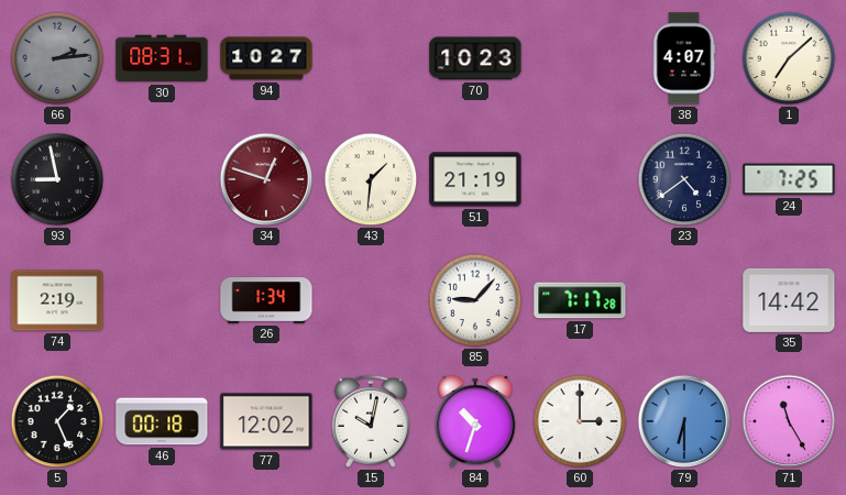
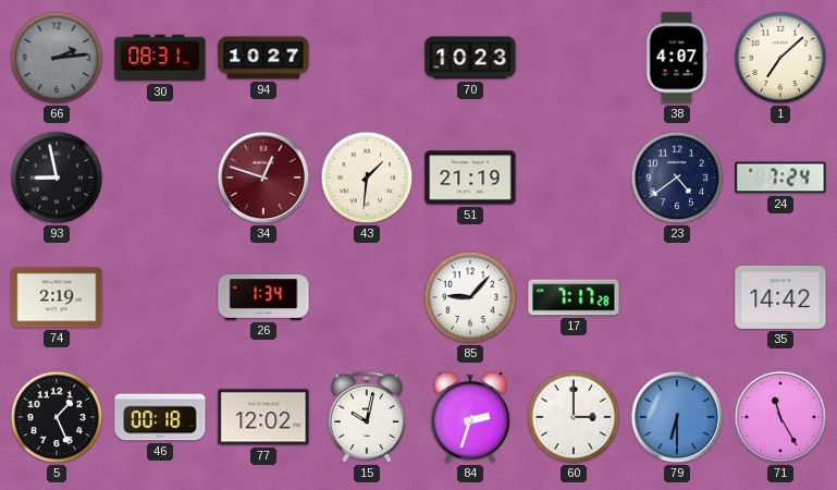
24: 7:25 -> 7:24 (780, 177)
84: 10:33 -> 2:33 (470, 418)
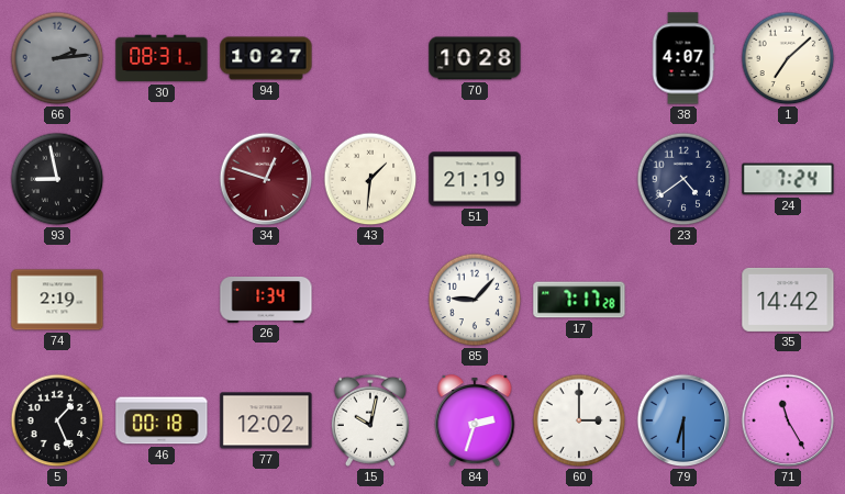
70: 10:23 -> 10:28 (475, 58)
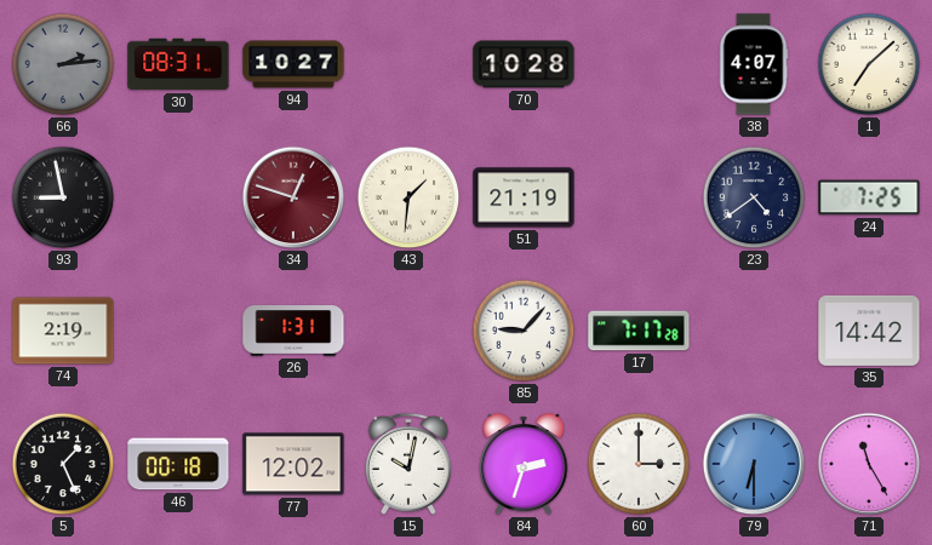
24: 7:24 -> 7:25 (869, 197)
26: 1:34 -> 1:31 (293, 332)
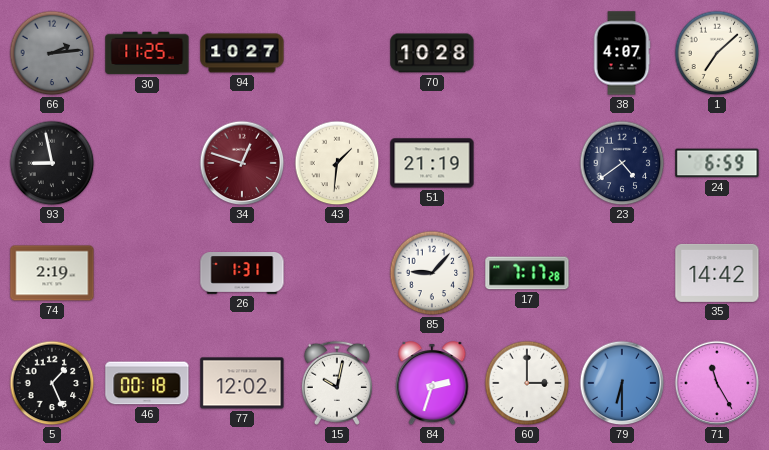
30: 08:31 -> 11:25 (147, 53)
24: 7:25 -> 6:59 (717, 163)
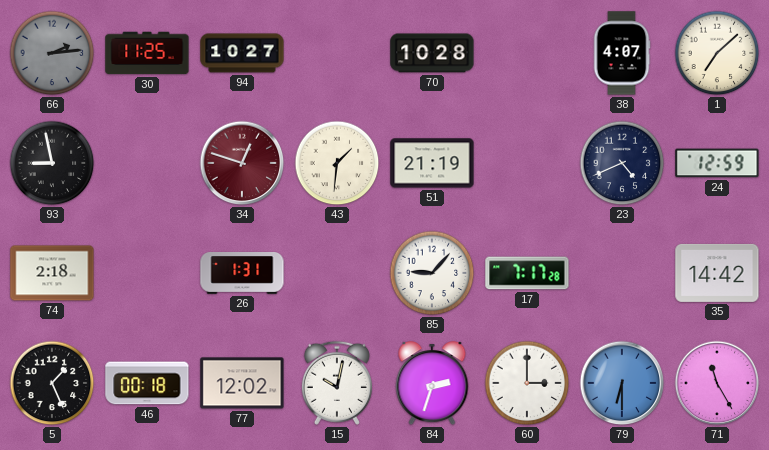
23: 4:39 -> 4:41 (622, 163)
24: 6:59 -> 12:59 (717, 163)
74: 2:19 -> 2:18 (52, 273)
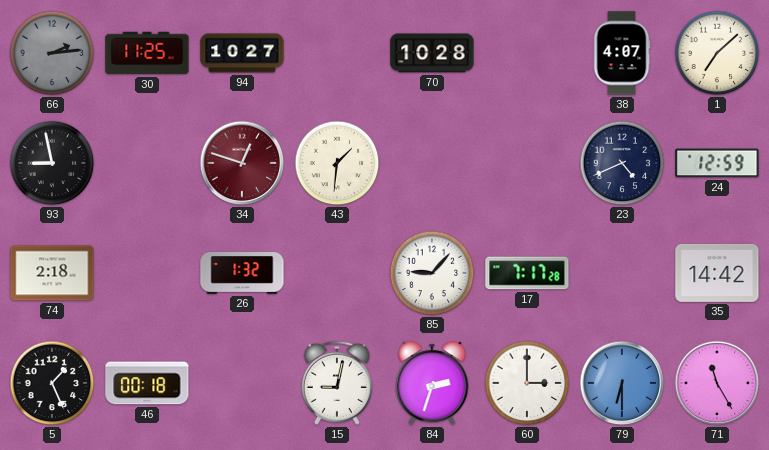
51: 21:19 -> none (432, 163)
26: 1:31 -> 1:32 (242, 274)
77: 12:02 -> none (242, 383)
15: 10:02 -> 9:02 (337, 383)
